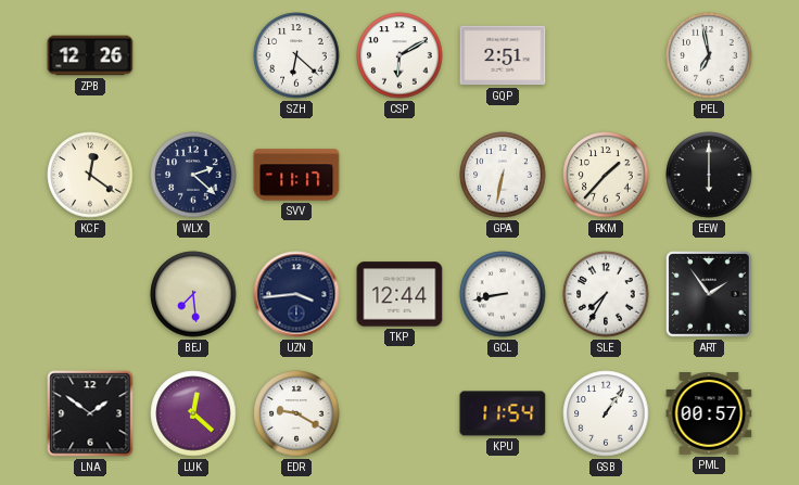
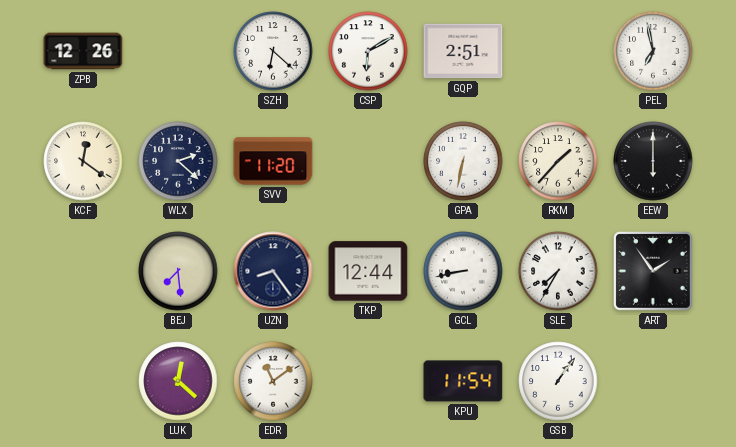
SVV: 11:17 -> 11:20 (273, 161)
UZN: 3:44 -> 8:24 (273, 271)
LNA: 1:51 -> none (90, 413)
EDR: 9:20 -> 11:09 (273, 381)
PML: 00:57 -> none (709, 414)
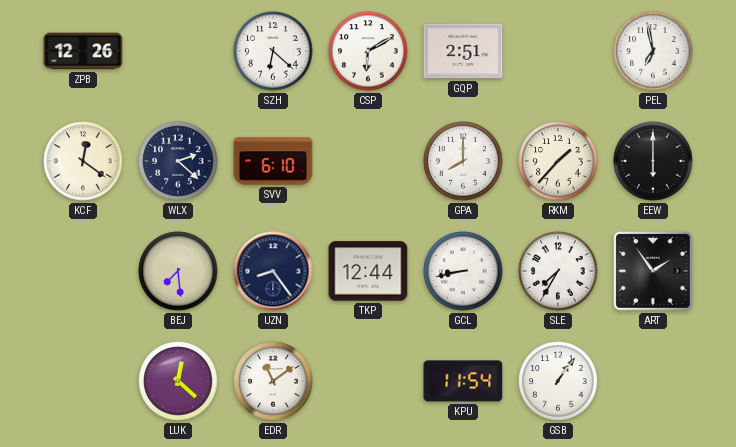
SVV: 11:20 -> 6:10 (273, 161)
GPA: 6:32 -> 8:00 (463, 161)
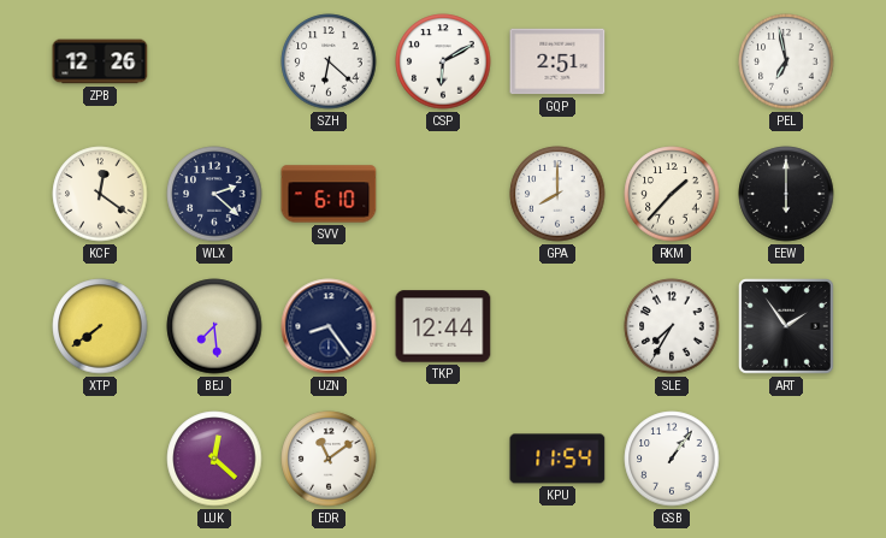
XTP: none -> 7:39 (100, 326)
GCL: 8:43 -> none (463, 271)
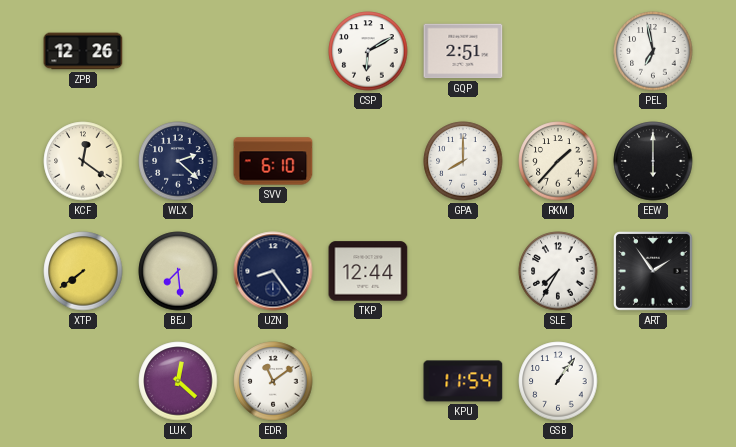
SZH: 6:22 -> none (329, 61)
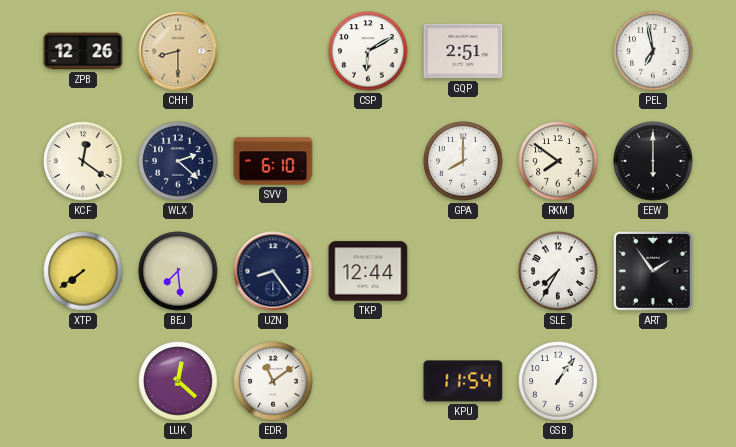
CHH: none -> 8:30 (178, 51)
RKM: 1:37 -> 7:51 (558, 161)
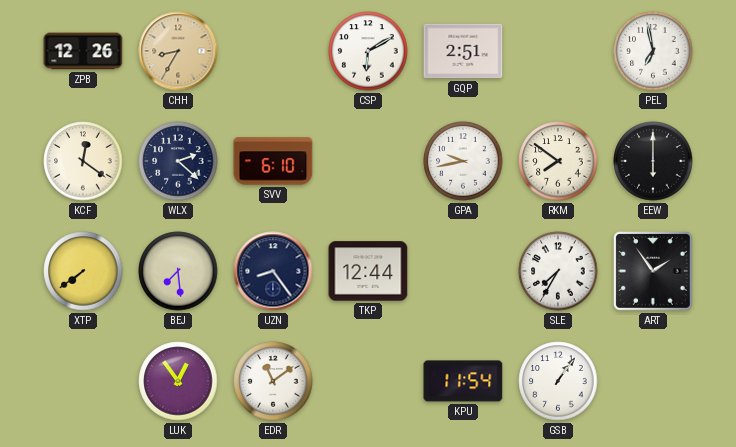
CHH: 8:30 -> 8:35 (178, 51)
GPA: 8:00 -> 9:43 (463, 161)
LUK: 12:22 -> 12:54 (178, 381)
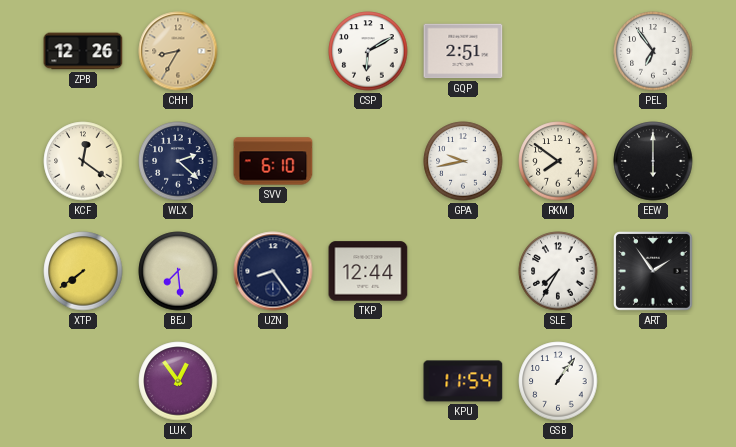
PEL: 6:58 -> 6:54 (653, 51)
EDR: 11:09 -> none (273, 381)
